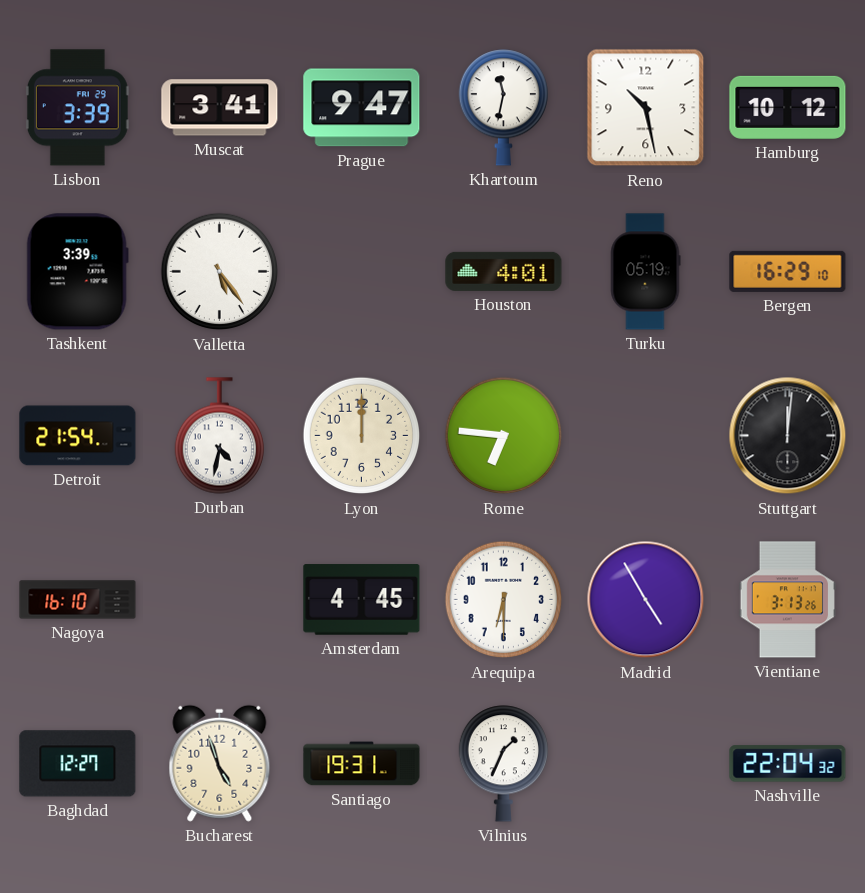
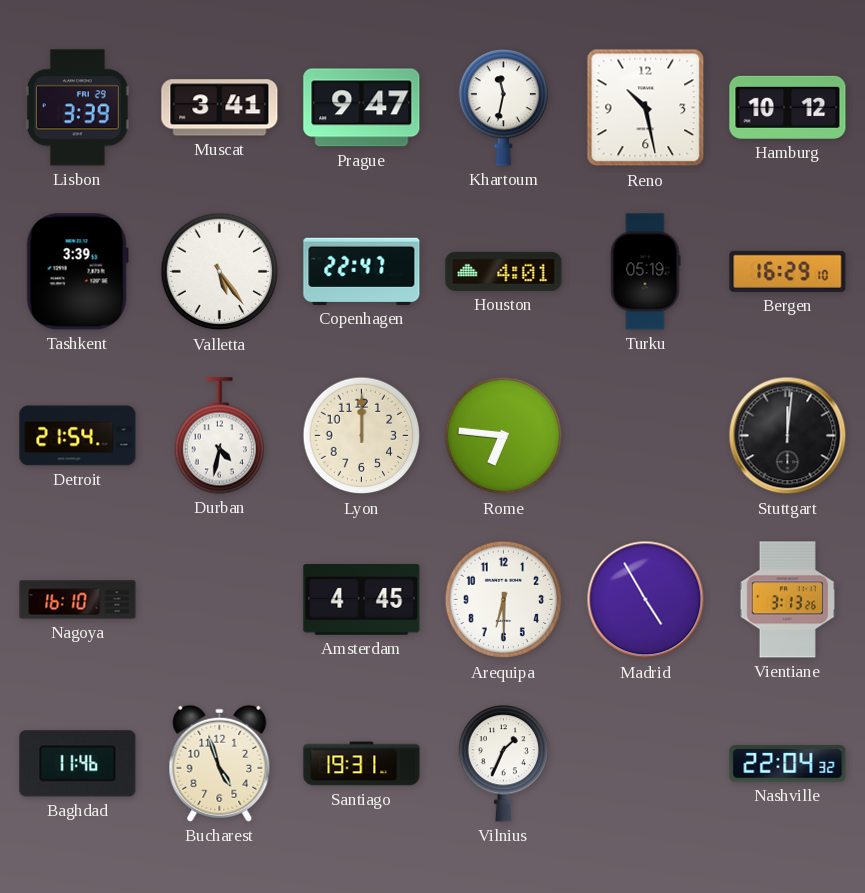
Copenhagen: none -> 22:47 (362, 271)
Baghdad: 12:27 -> 11:46 (78, 764)
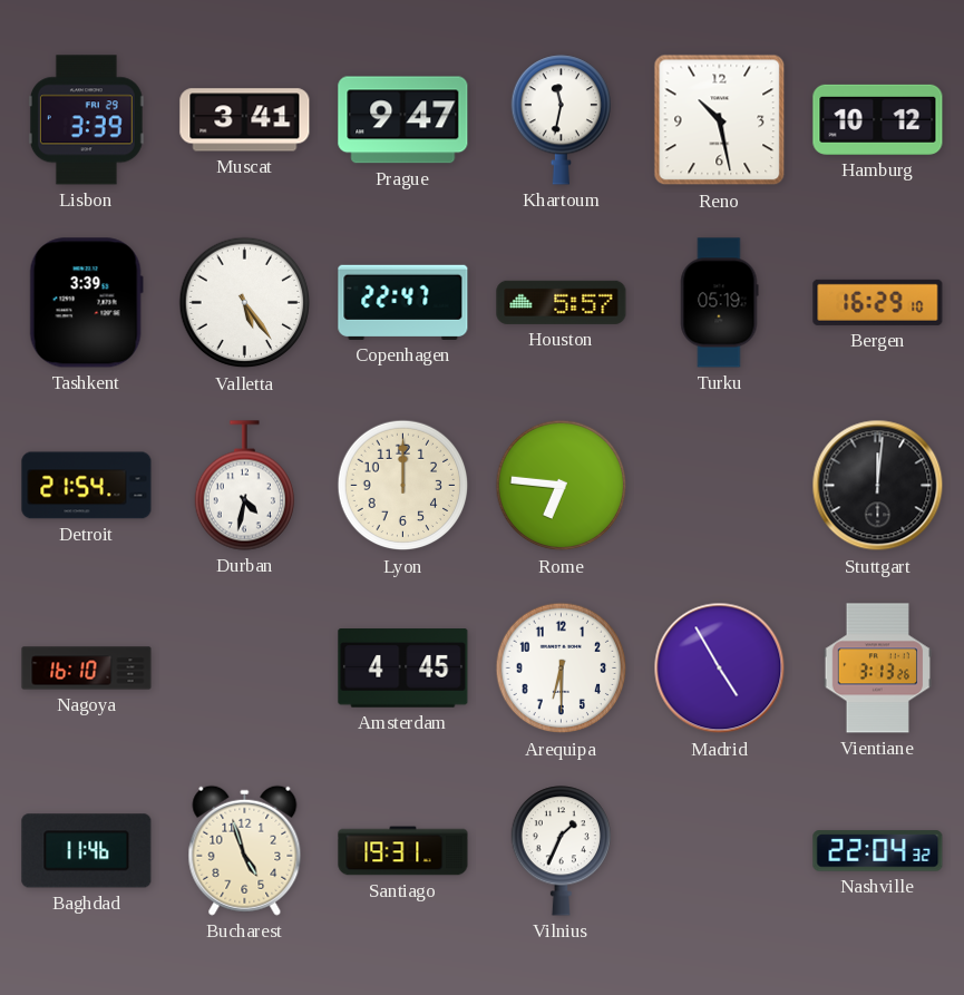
Houston: 4:01 -> 5:57 (562, 302)
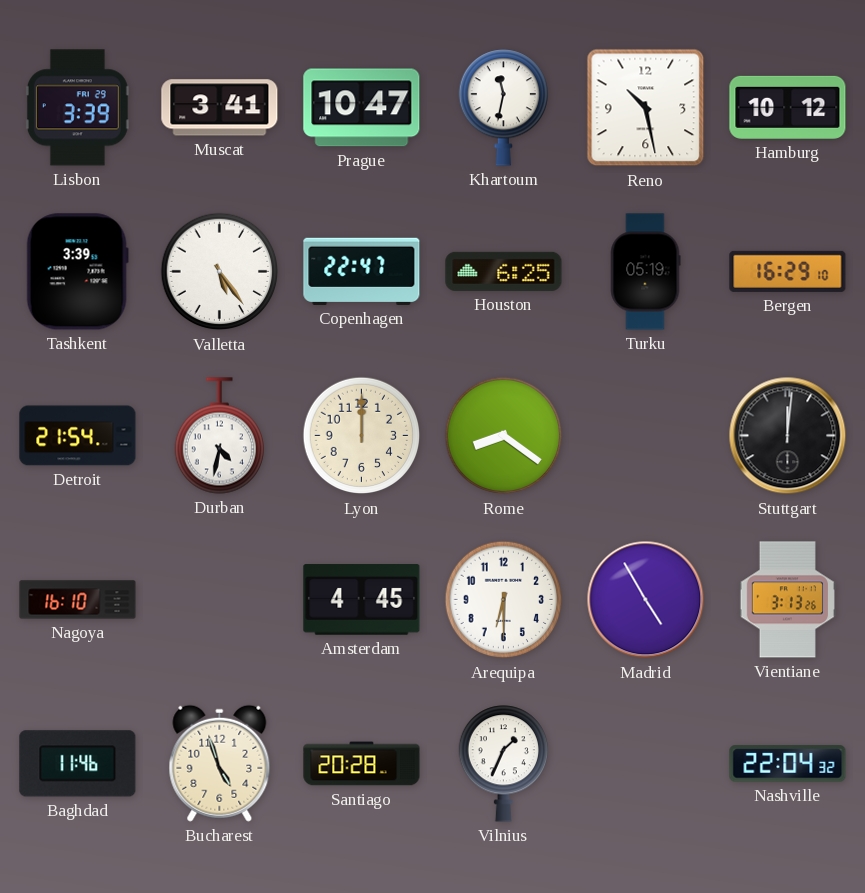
Prague: 9:47 -> 10:47 (362, 108)
Houston: 5:57 -> 6:25 (504, 271)
Rome: 6:46 -> 8:21 (504, 436)
Santiago: 19:31 -> 20:28 (362, 764)
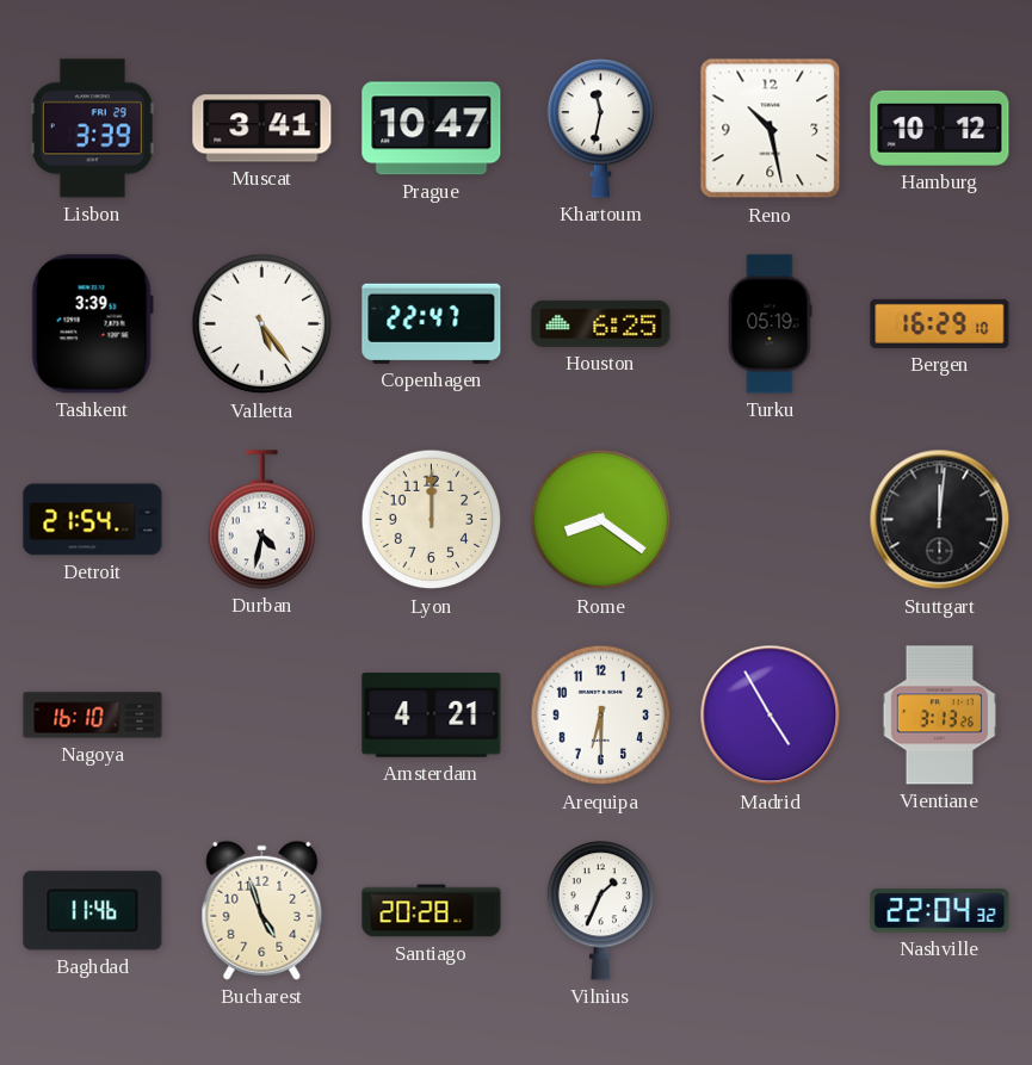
Amsterdam: 4:45 -> 4:21 (432, 716)
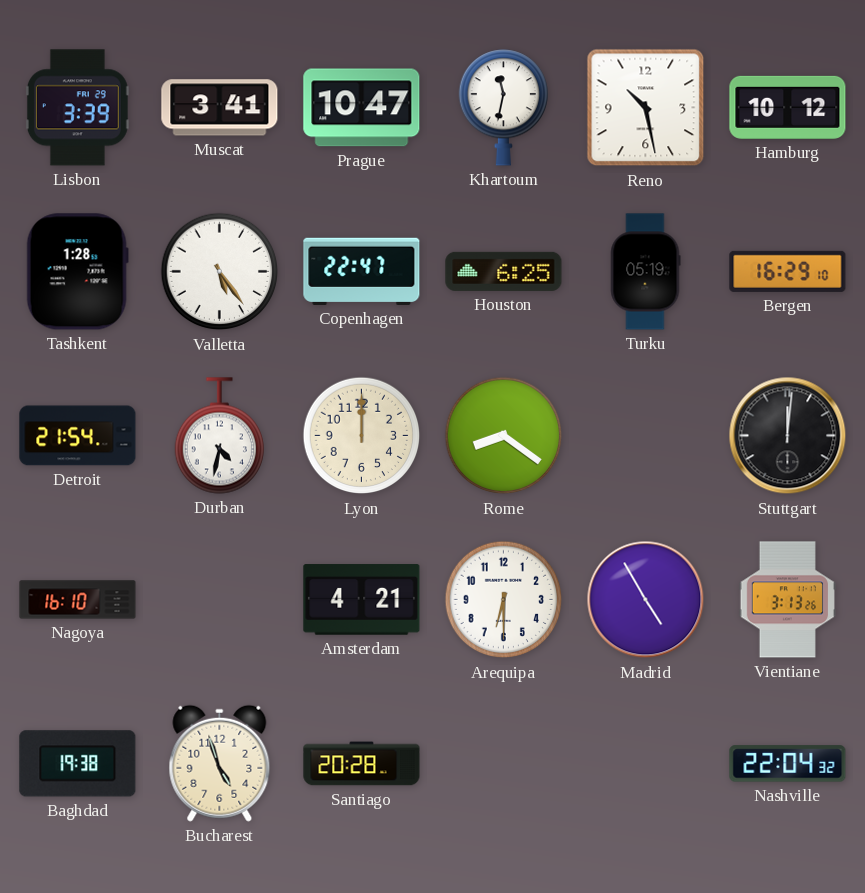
Tashkent: 3:39 -> 1:28 (77, 272)
Baghdad: 11:46 -> 19:38 (78, 764)
Vilnius: 1:34 -> none (600, 911)
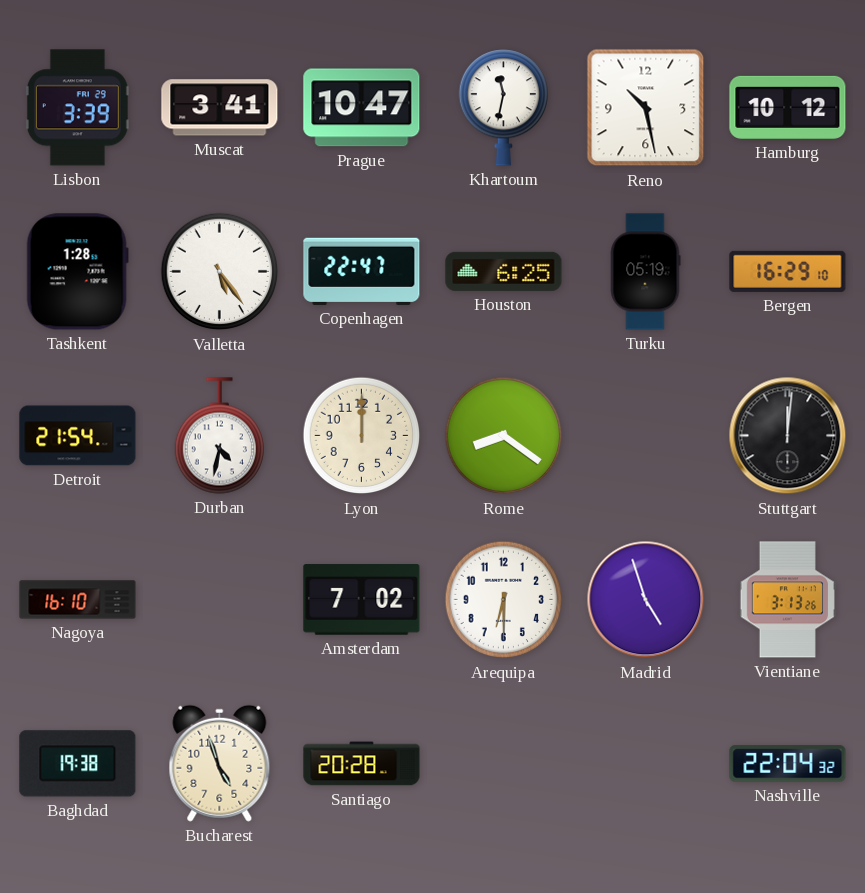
Amsterdam: 4:21 -> 7:02 (362, 600)
Madrid: 4:55 -> 4:57 (646, 600)
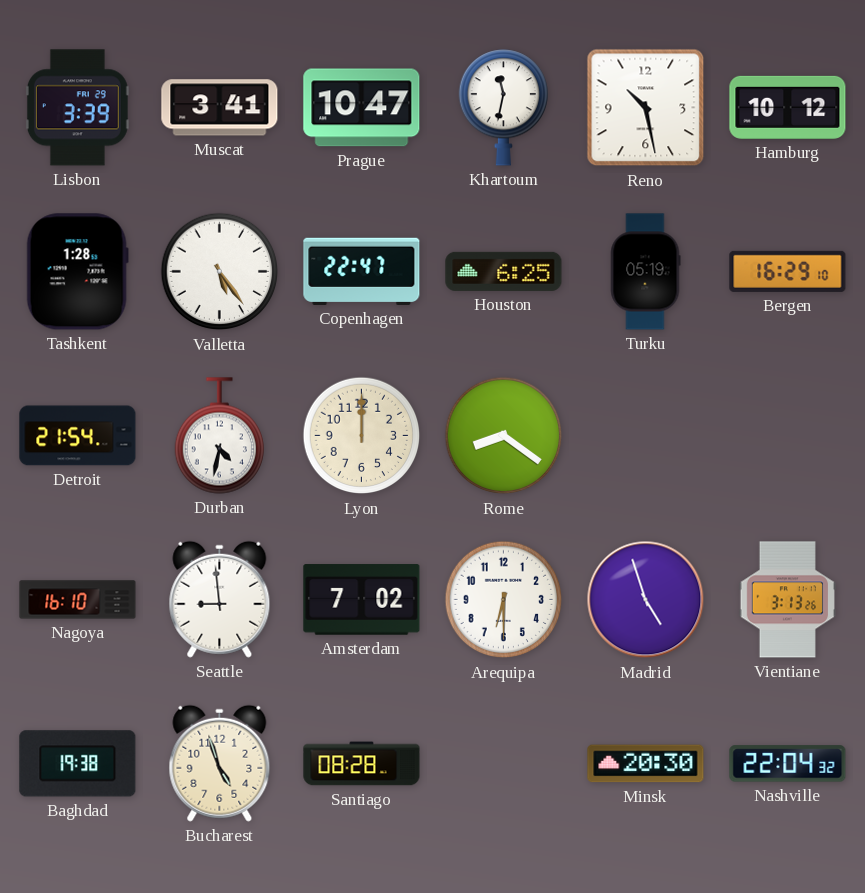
Stuttgart: 12:01 -> none (788, 436)
Seattle: none -> 8:59 (220, 599)
Santiago: 20:28 -> 08:28 (362, 764)
Minsk: none -> 20:30 (646, 764)
